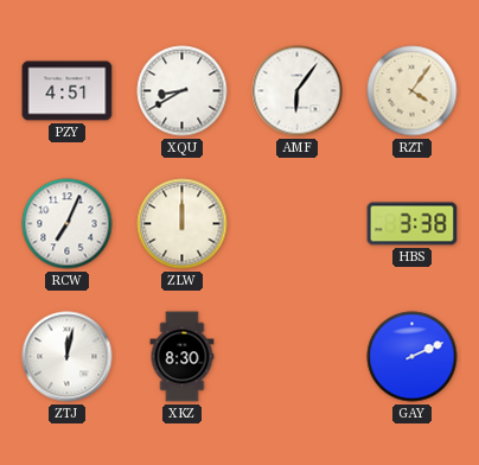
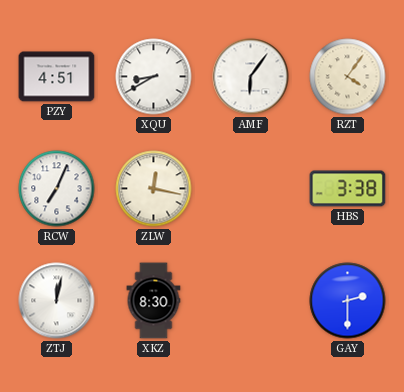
ZLW: 12:00 -> 12:17 (154, 189)
GAY: 2:11 -> 2:30 (348, 301)
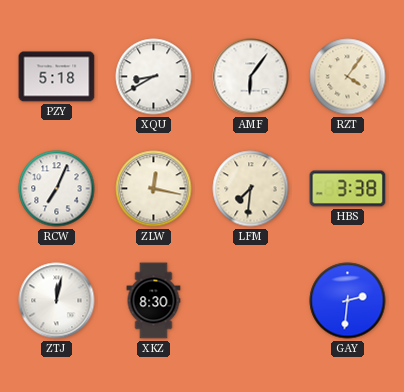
PZY: 4:51 -> 5:18 (57, 77)
LFM: none -> 7:31 (251, 189)
GAY: 2:30 -> 2:31 (348, 301)
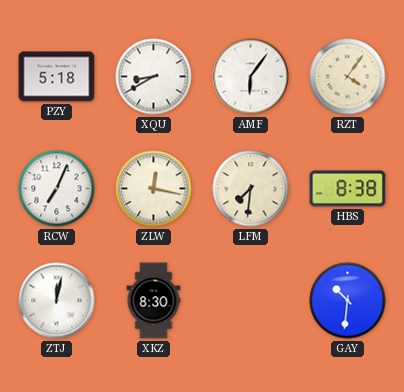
HBS: 3:38 -> 8:38 (348, 189)
GAY: 2:31 -> 10:31 (348, 301)
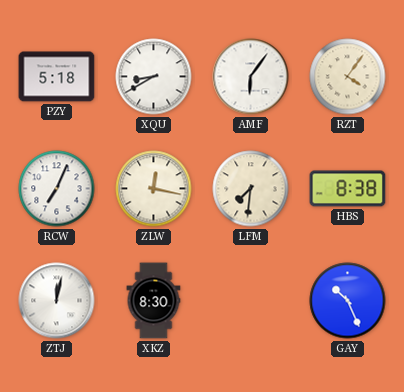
GAY: 10:31 -> 10:26 (348, 301)
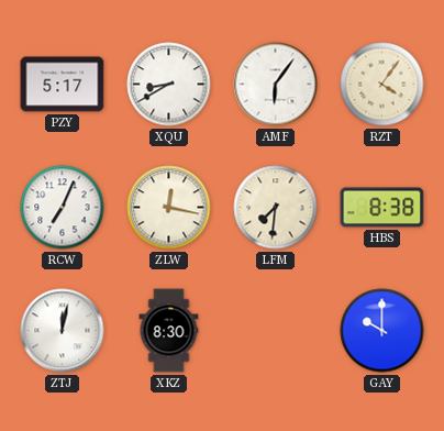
PZY: 5:18 -> 5:17 (63, 85)
GAY: 10:26 -> 10:00 (382, 331)
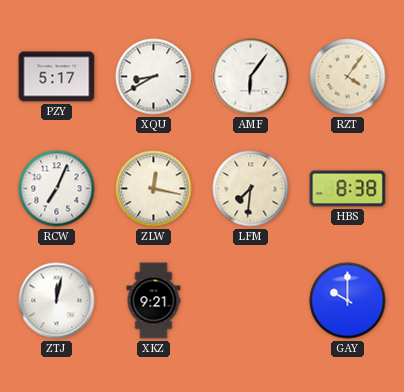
XKZ: 8:30 -> 9:21 (154, 301)
